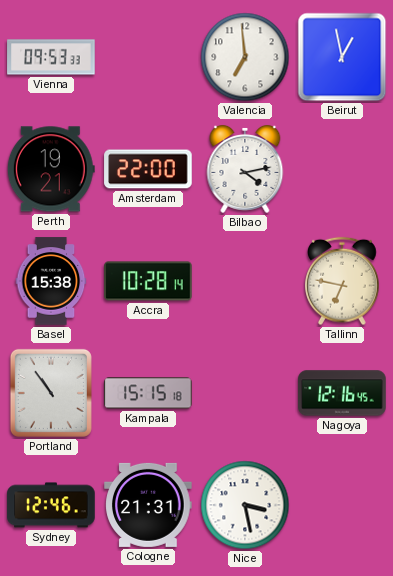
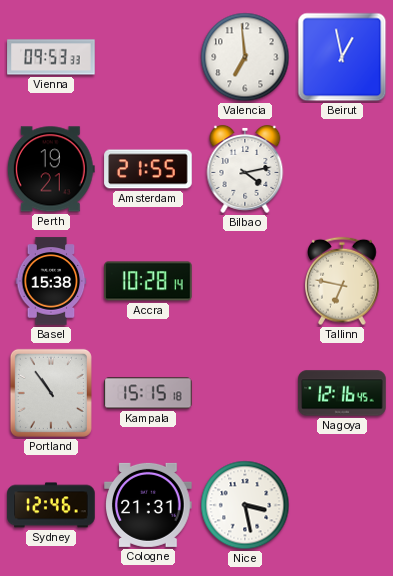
Amsterdam: 22:00 -> 21:55 (148, 169)
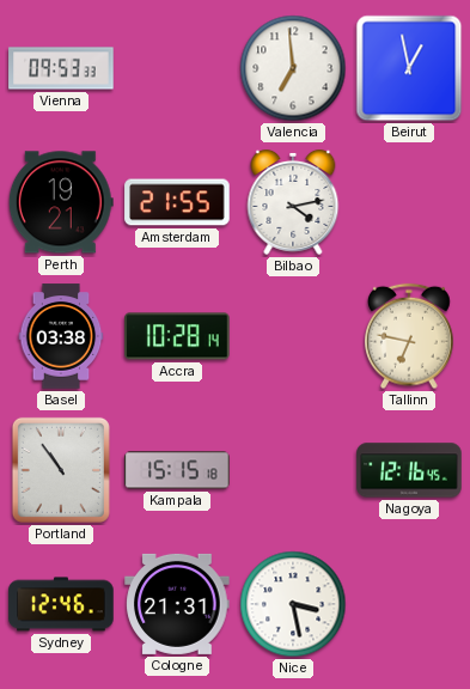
Basel: 15:38 -> 03:38 (61, 336)
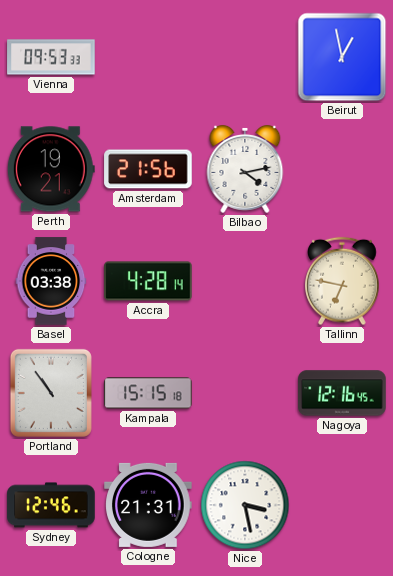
Valencia: 6:59 -> none (293, 68)
Amsterdam: 21:55 -> 21:56 (148, 169)
Accra: 10:28 -> 4:28 (148, 281)
